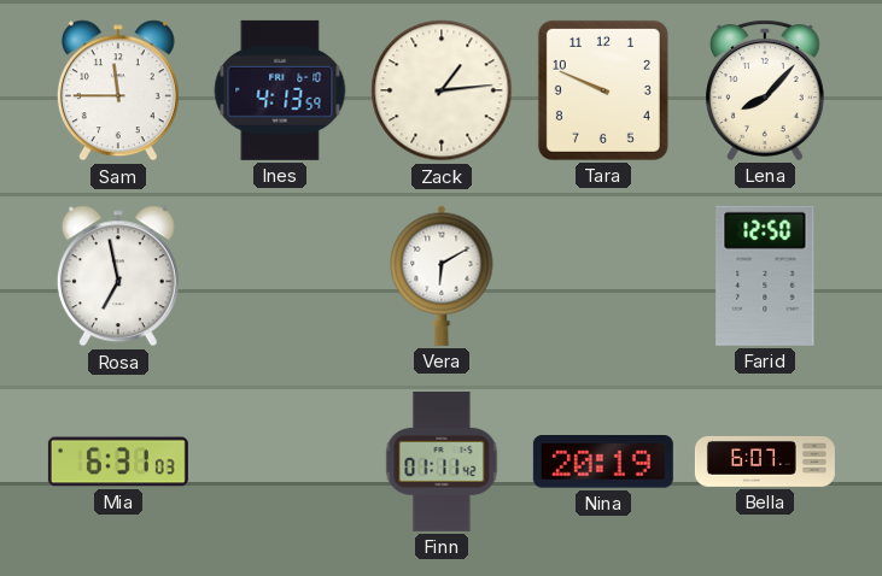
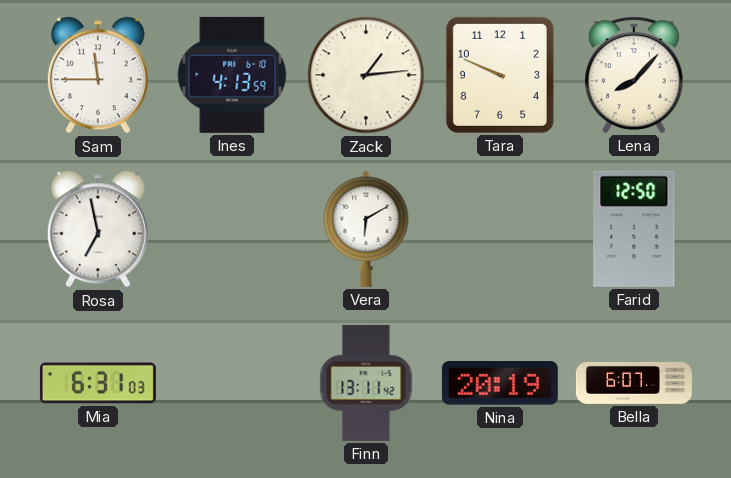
Finn: 01:11 -> 13:11 (366, 383)
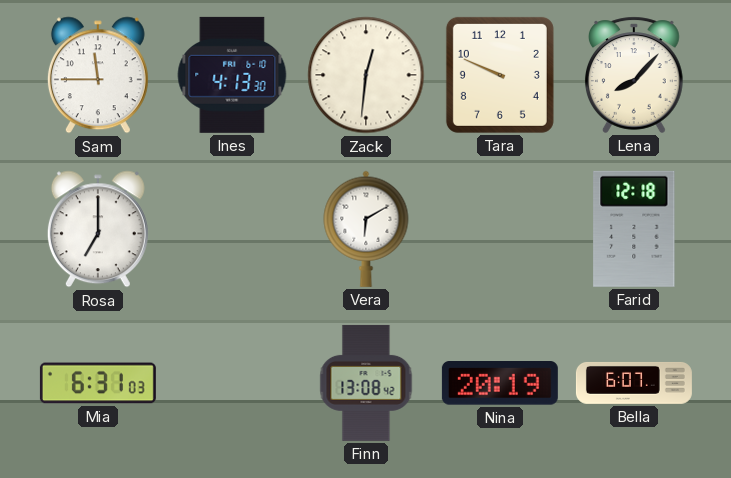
Ines: 4:13:59 -> 4:13:30 (232, 75)
Zack: 1:14 -> 12:31 (366, 75)
Rosa: 6:58 -> 7:00 (98, 229)
Farid: 12:50 -> 12:18 (634, 229)
Finn: 13:11 -> 13:08 (366, 383)
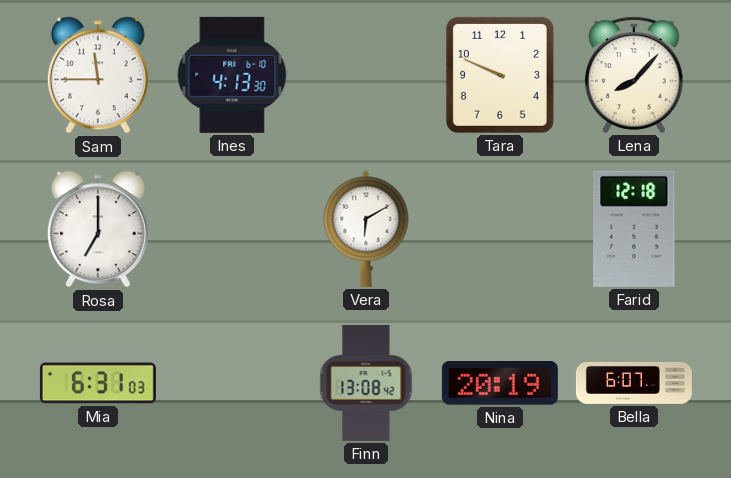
Zack: 12:31 -> none (366, 75)
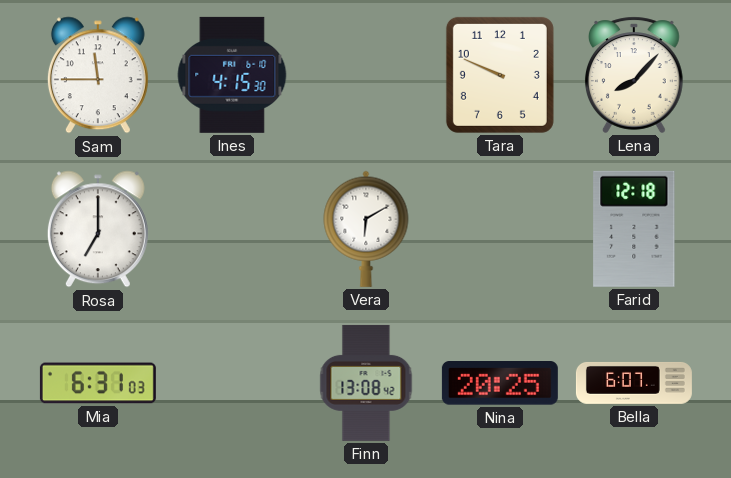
Ines: 4:13 -> 4:15 (232, 75)
Nina: 20:19 -> 20:25 (500, 383)
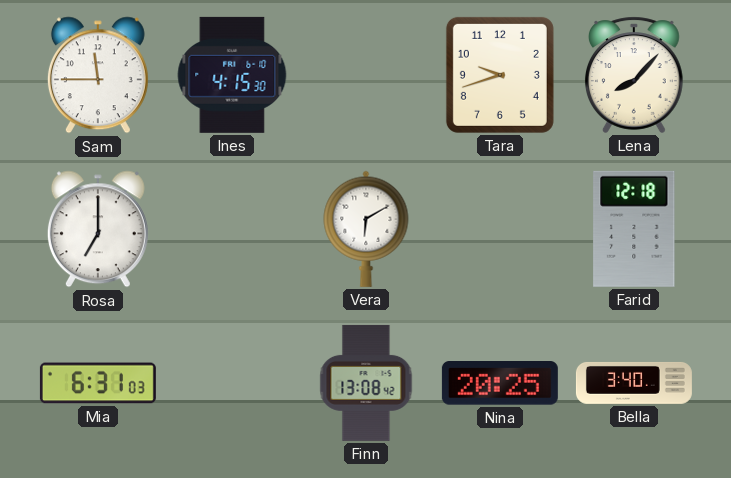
Tara: 9:49 -> 9:42 (500, 75)
Bella: 6:07 -> 3:40 (634, 383)
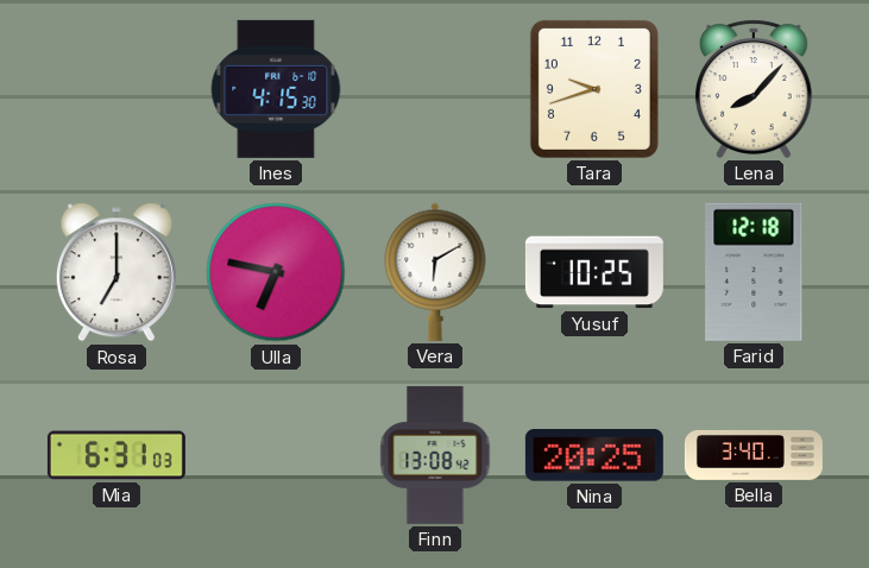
Sam: 11:45 -> none (98, 75)
Ulla: none -> 6:47 (276, 272)
Yusuf: none -> 10:25 (594, 272)
